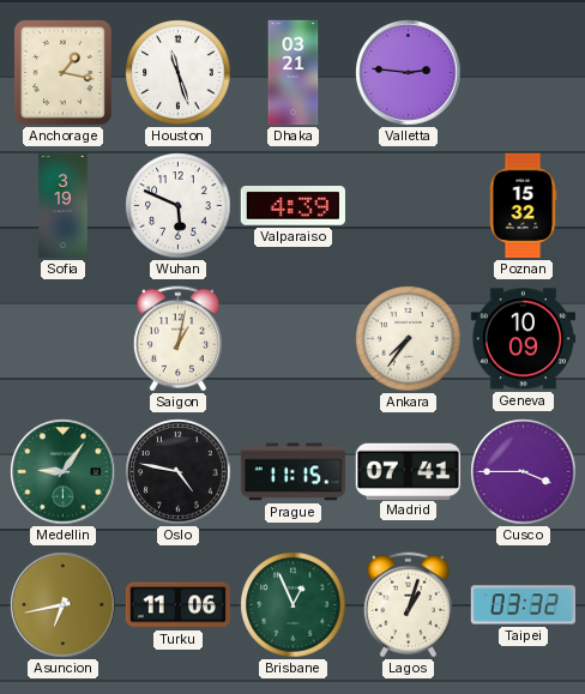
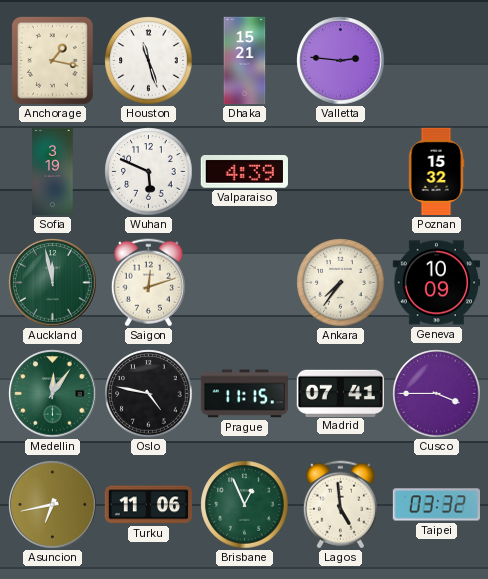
Dhaka: 03:21 -> 15:21 (245, 61)
Auckland: none -> 11:58 (53, 283)
Saigon: 1:02 -> 12:12 (148, 283)
Medellin: 9:06 -> 12:06 (53, 394)
Lagos: 1:03 -> 4:59 (340, 505)
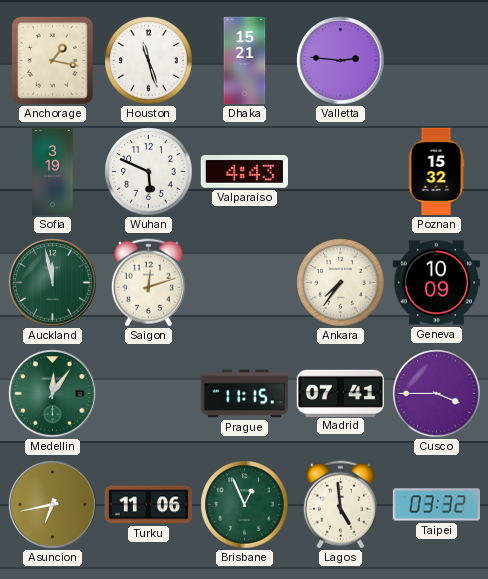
Valparaiso: 4:39 -> 4:43 (244, 172)
Oslo: 4:47 -> none (149, 394)
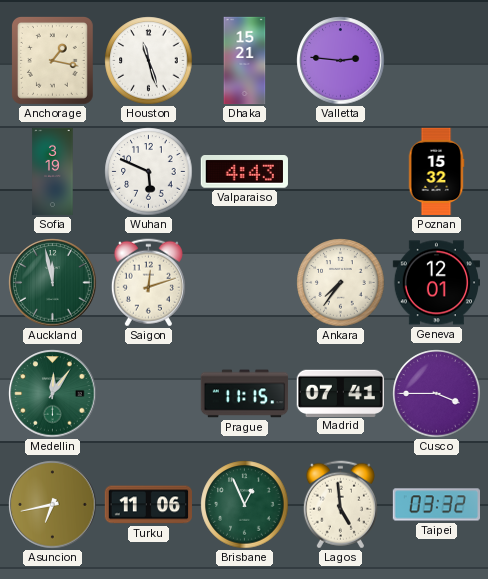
Geneva: 10:09 -> 12:01 (436, 283)
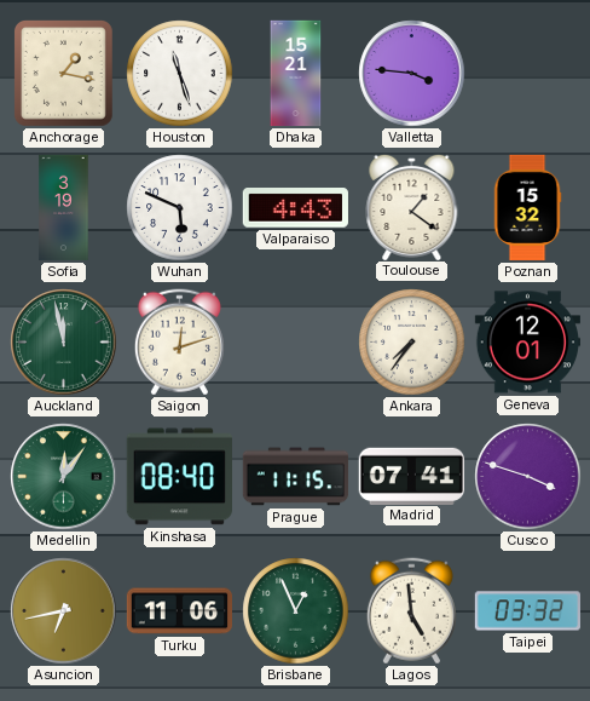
Valletta: 2:46 -> 3:46 (412, 74)
Toulouse: none -> 1:21 (412, 206)
Kinshasa: none -> 08:40 (179, 477)
Cusco: 3:45 -> 3:48 (528, 477)
